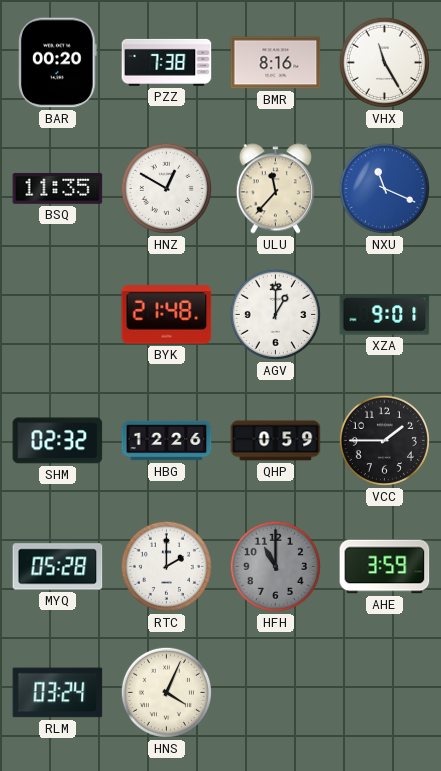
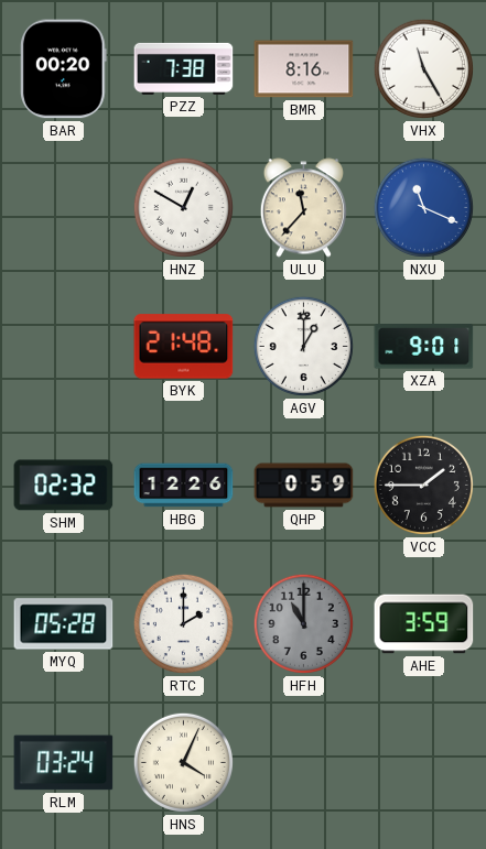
BSQ: 11:35 -> none (58, 188)
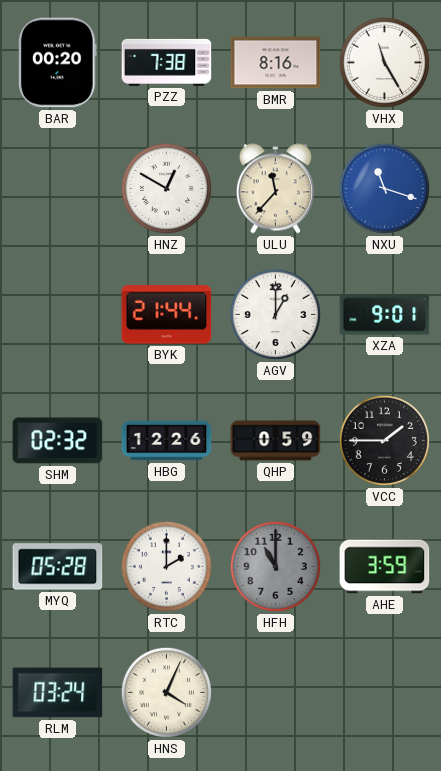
NXU: 11:19 -> 11:18 (384, 188)
BYK: 21:48 -> 21:44 (167, 315)
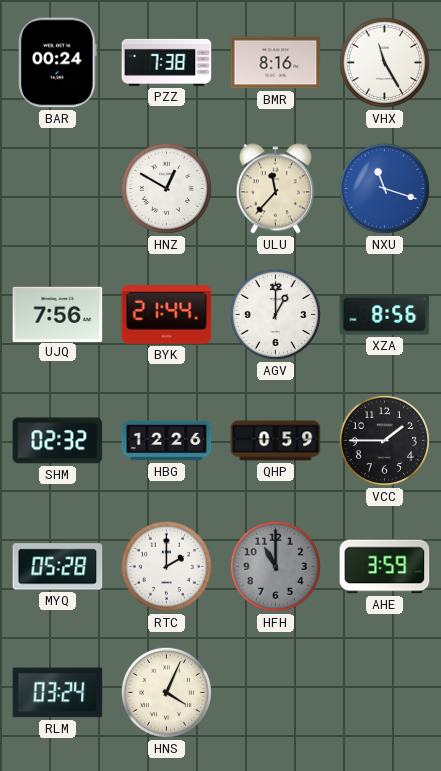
BAR: 00:20 -> 00:24 (58, 63)
UJQ: none -> 7:56 (58, 314)
XZA: 9:01 -> 8:56 (385, 315)
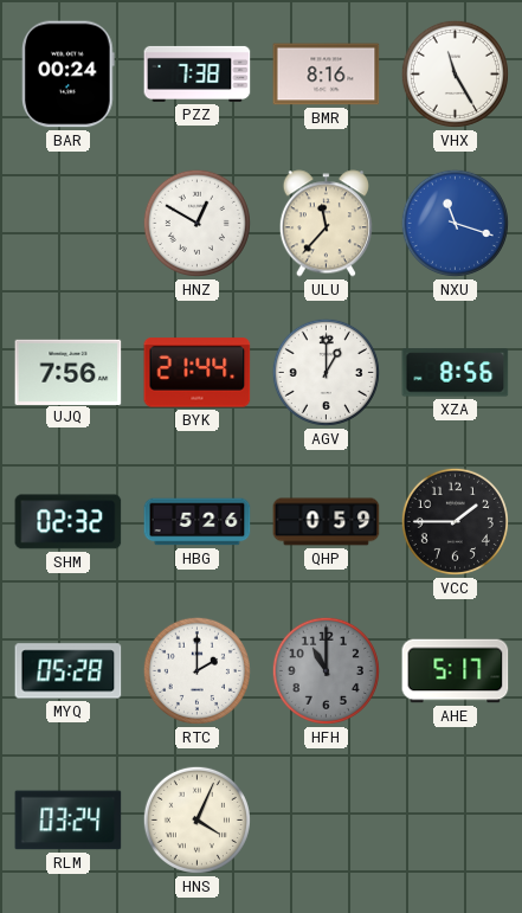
HBG: 12:26 -> 5:26 (198, 522)
AHE: 3:59 -> 5:17 (456, 671)
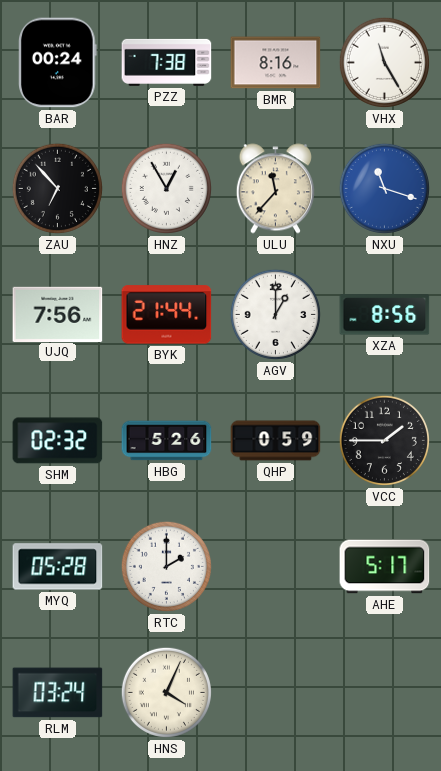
ZAU: none -> 6:53 (57, 188)
HNZ: 12:50 -> 12:55 (166, 188)
HFH: 11:00 -> none (326, 670)
